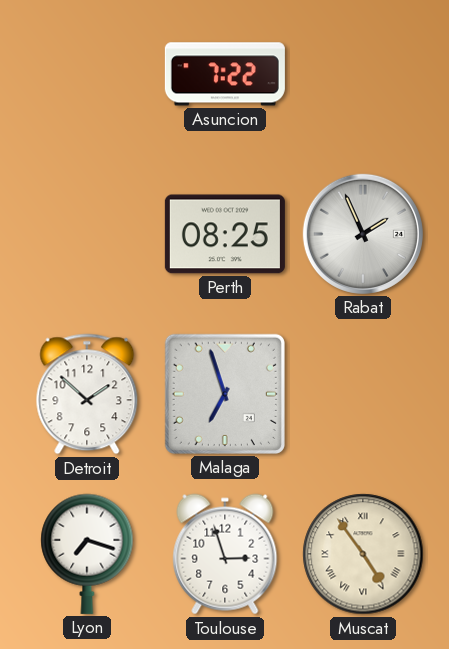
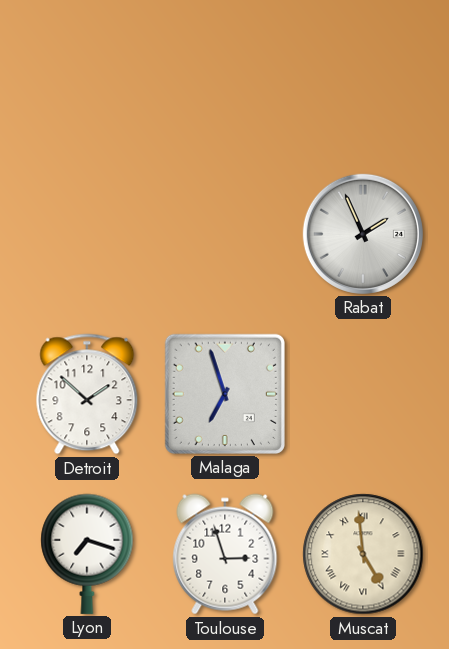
Asuncion: 7:22 -> none (225, 74)
Perth: 08:25 -> none (225, 234)
Muscat: 4:54 -> 4:59 (363, 554)
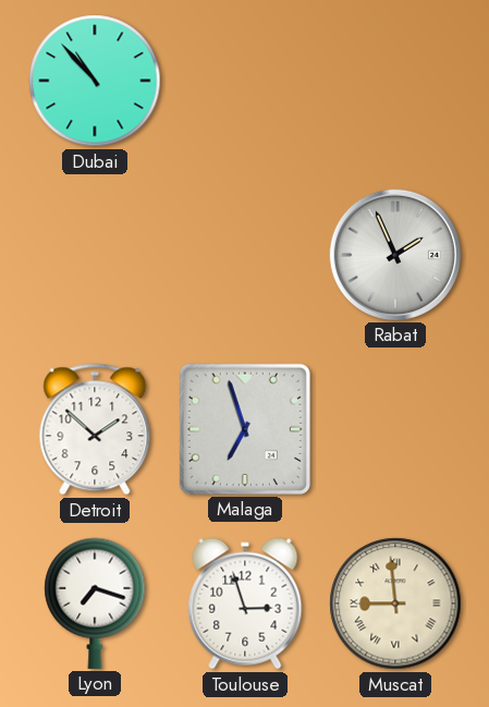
Dubai: none -> 10:53 (95, 81)
Muscat: 4:59 -> 8:59 (395, 604)
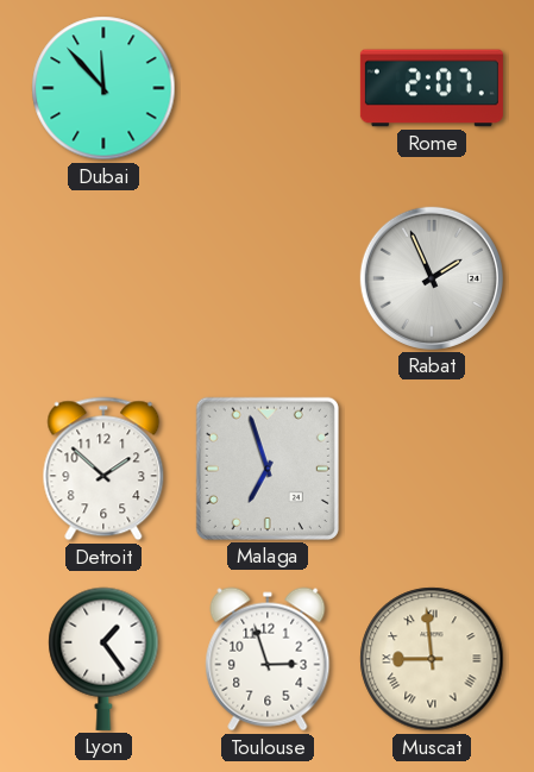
Dubai: 10:53 -> 11:53 (103, 88)
Rome: none -> 2:07 (432, 88)
Lyon: 7:18 -> 1:24 (103, 659)
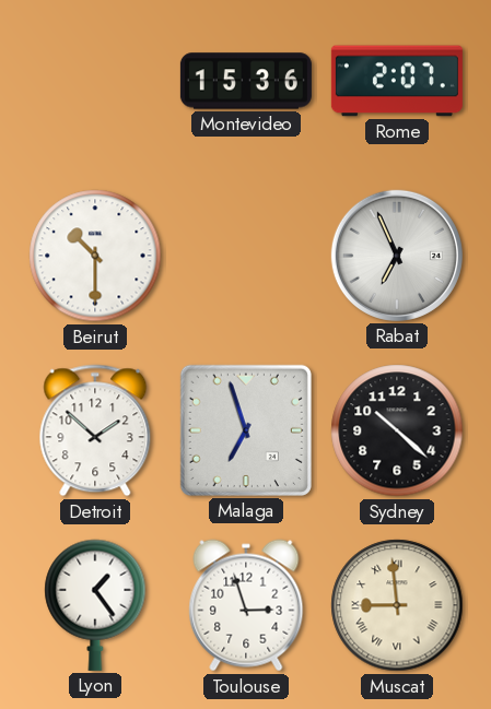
Dubai: 11:53 -> none (103, 88)
Montevideo: none -> 15:36 (246, 81)
Beirut: none -> 10:30 (95, 256)
Rabat: 1:56 -> 6:56 (397, 256)
Sydney: none -> 10:22 (397, 430)
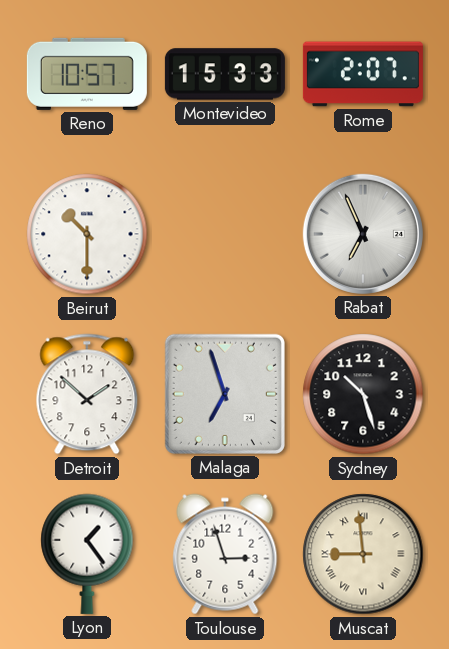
Reno: none -> 10:57 (87, 74)
Montevideo: 15:36 -> 15:33 (225, 74)
Sydney: 10:22 -> 10:27 (363, 394)
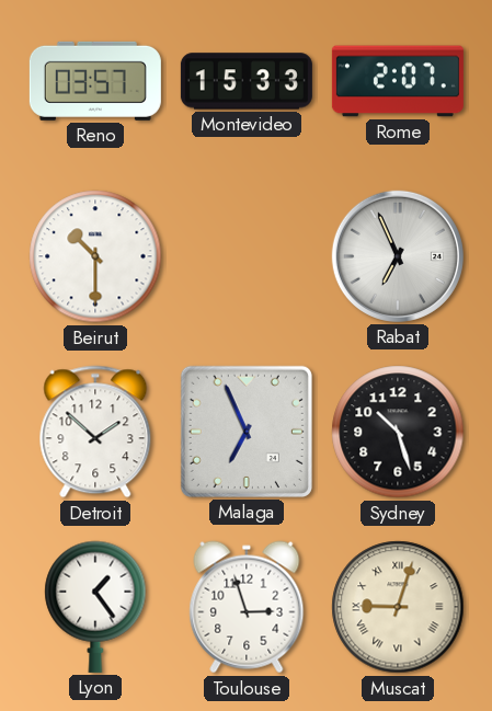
Reno: 10:57 -> 03:57 (95, 81)
Malaga: 6:57 -> 6:56 (247, 432)
Muscat: 8:59 -> 9:03 (398, 607)
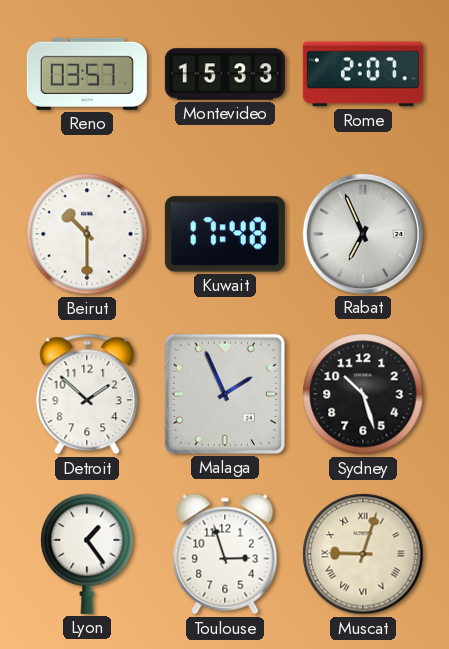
Kuwait: none -> 17:48 (225, 234)
Malaga: 6:56 -> 1:56 (225, 394)
